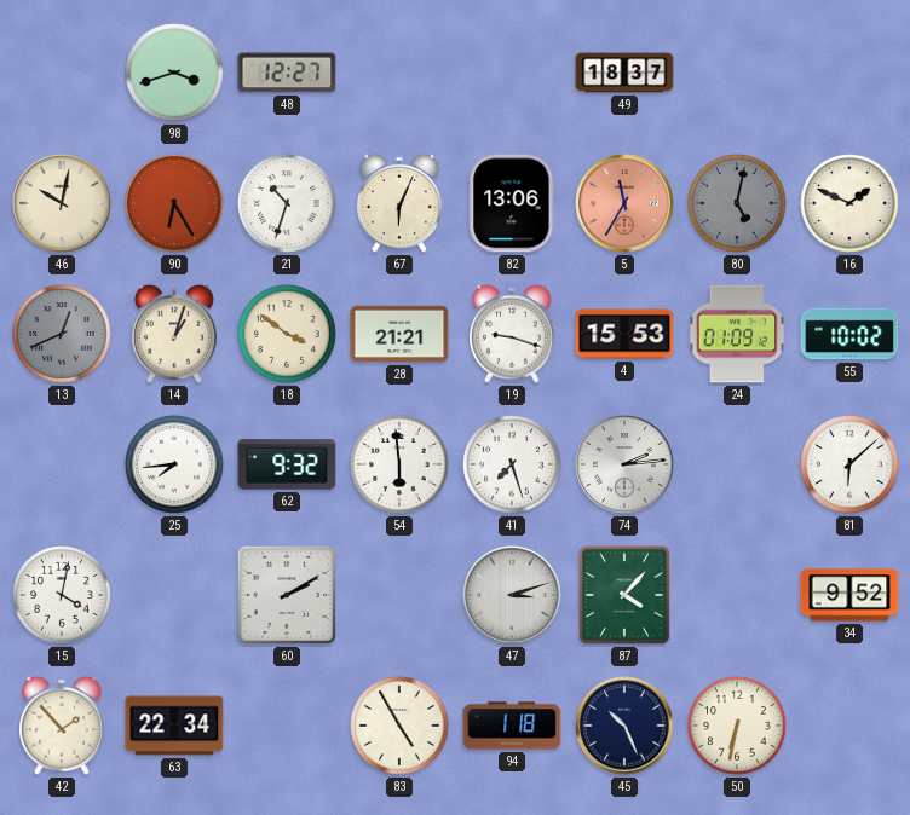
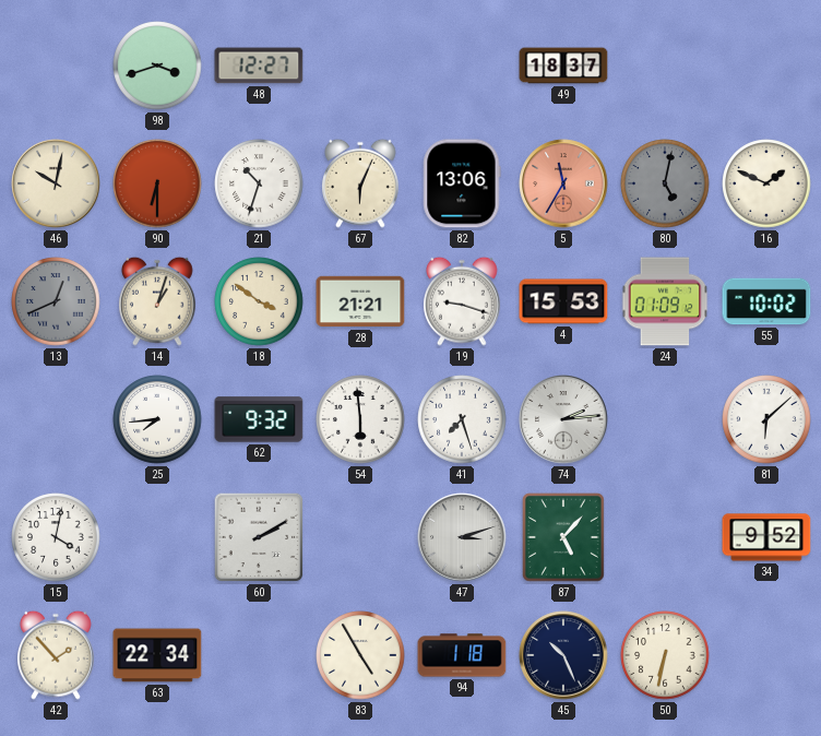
90: 6:25 -> 6:30 (157, 183)
87: 4:07 -> 5:07 (563, 538)
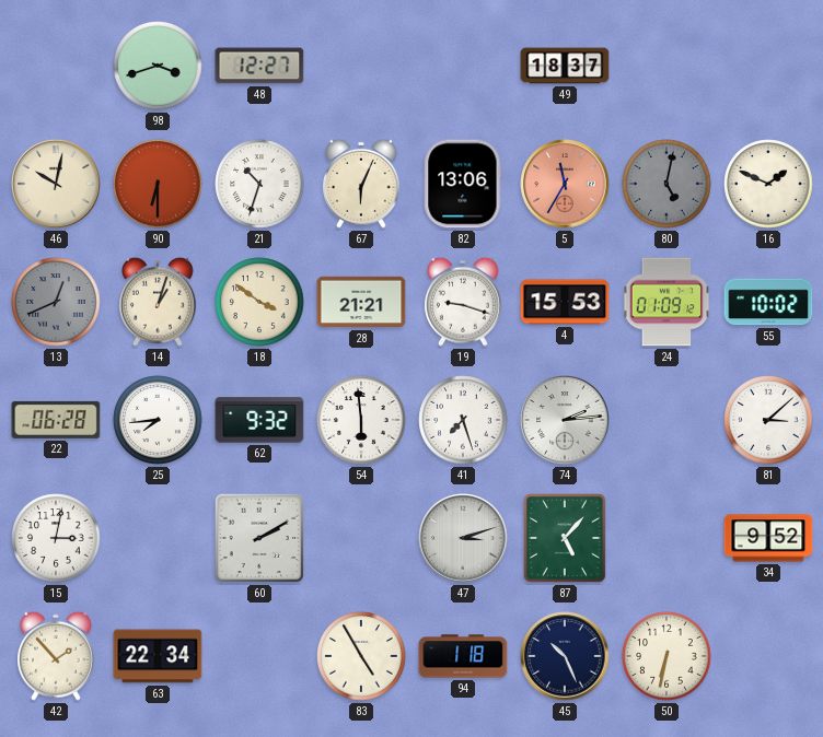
22: none -> 06:28 (56, 420)
81: 6:08 -> 3:08 (768, 420)
15: 4:02 -> 3:02 (56, 538)
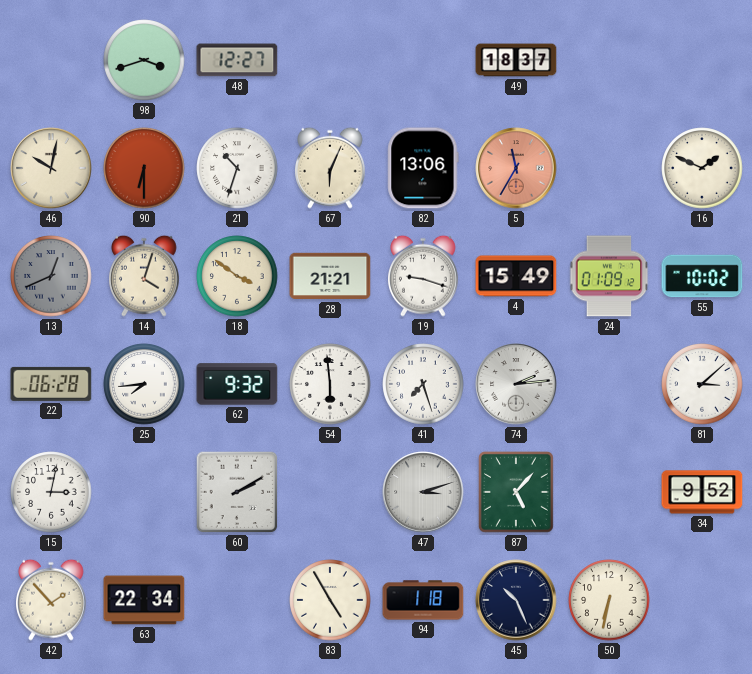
80: 5:02 -> none (666, 184)
14: 1:03 -> 4:03 (145, 276)
4: 15:53 -> 15:49 (516, 276)
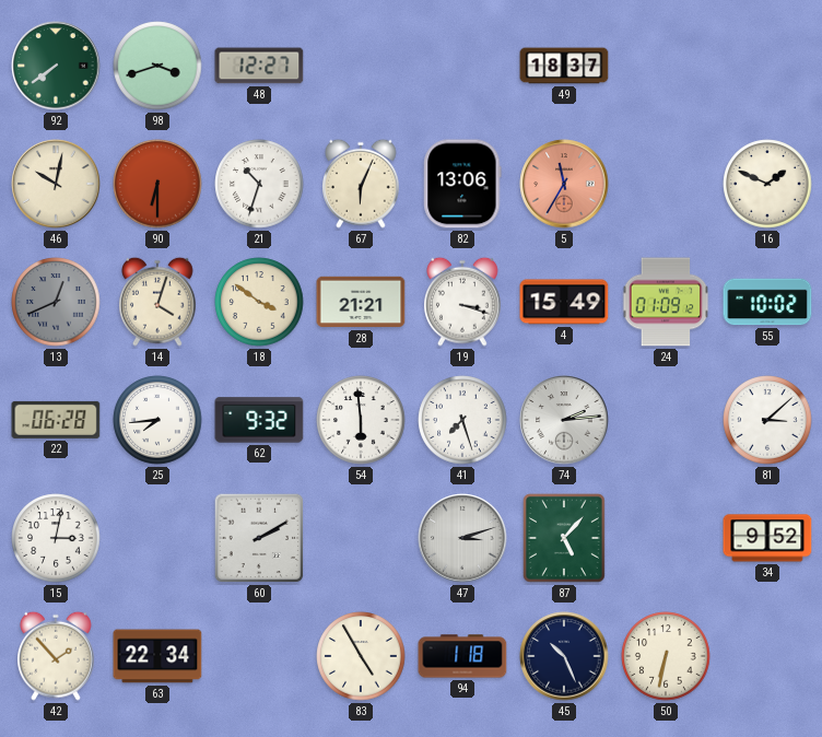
92: none -> 7:39 (56, 66)
19: 9:18 -> 3:18 (463, 302)
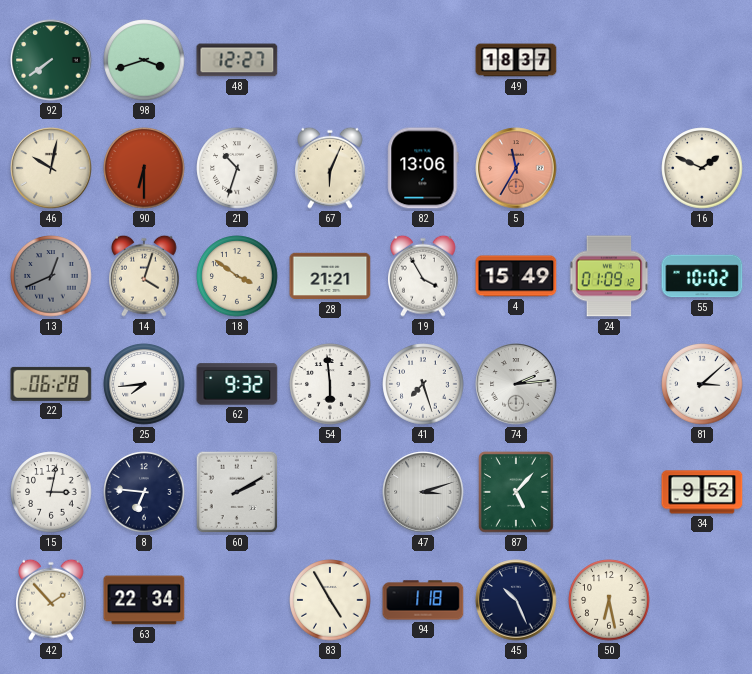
19: 3:18 -> 3:55 (424, 276)
8: none -> 6:46 (144, 492)
50: 6:32 -> 6:28 (609, 600)
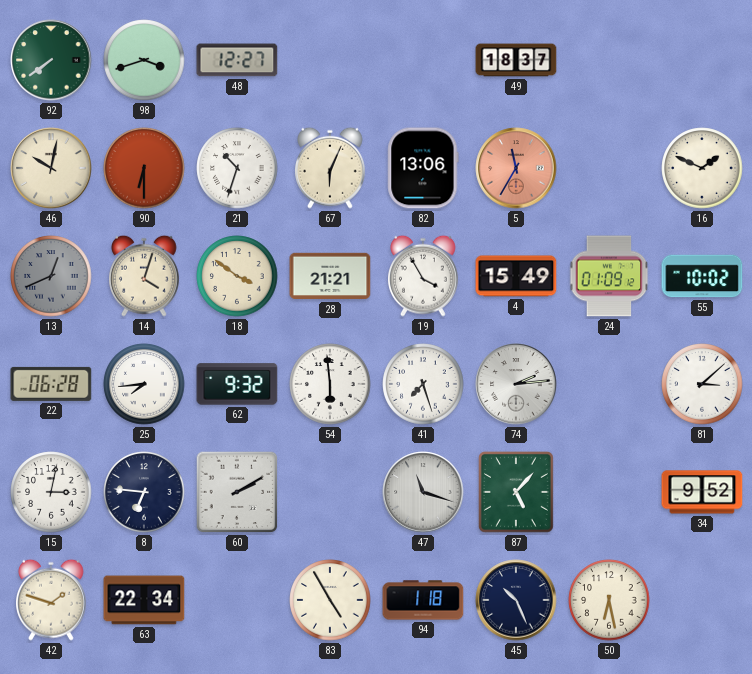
47: 3:12 -> 11:18 (423, 492)
42: 1:53 -> 1:48 (52, 600)
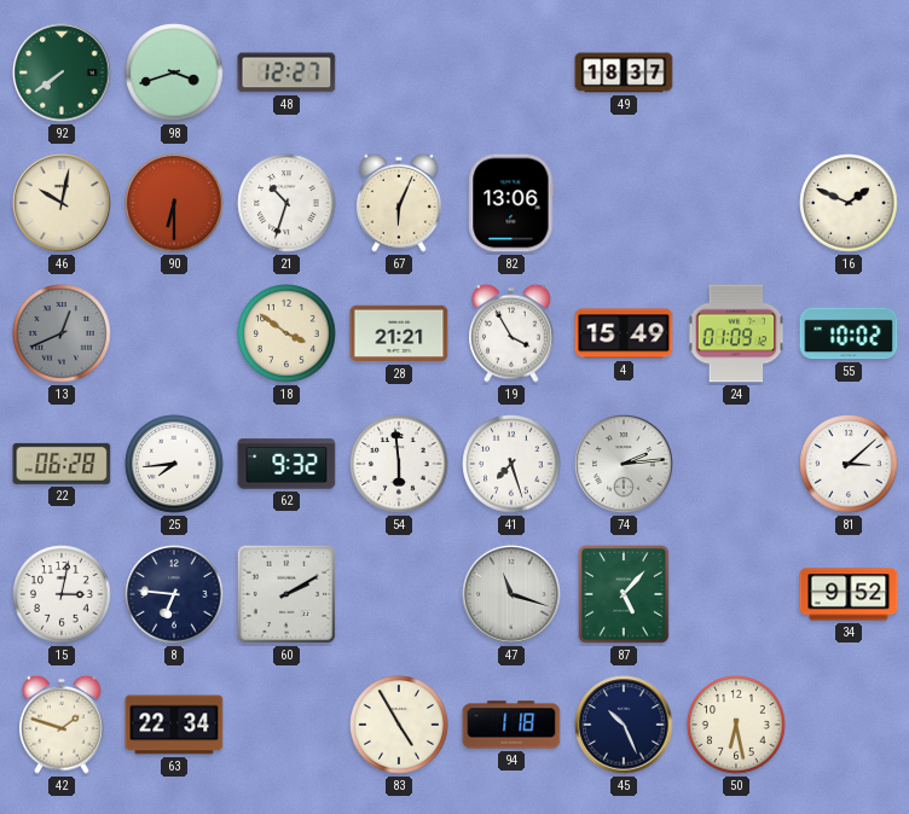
5: 11:35 -> none (516, 168)
14: 4:03 -> none (145, 276)
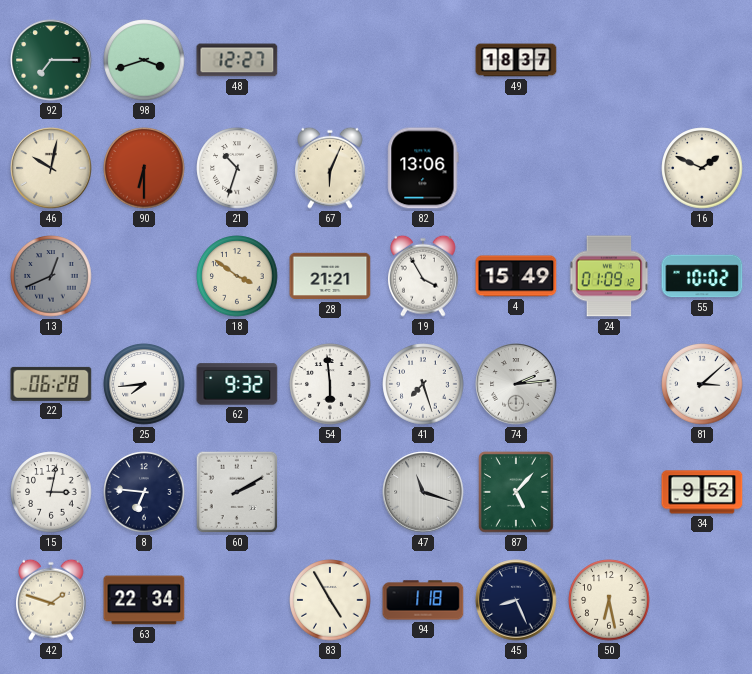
92: 7:39 -> 7:15 (51, 60)
45: 10:26 -> 8:26 (516, 600)
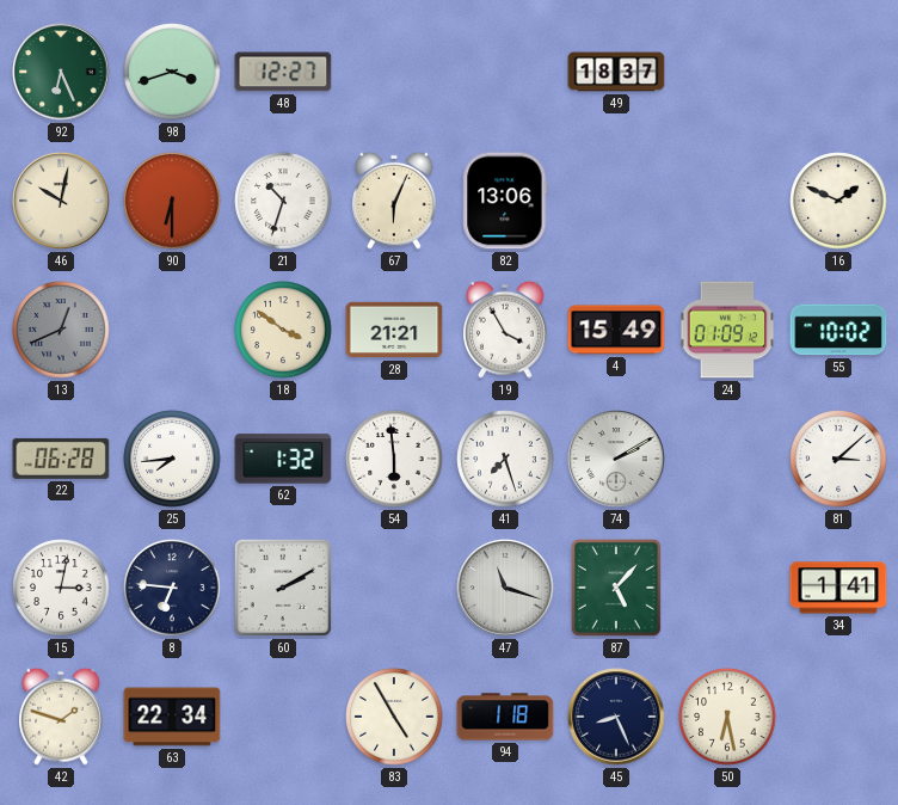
92: 7:15 -> 6:26 (61, 72)
62: 9:32 -> 1:32 (283, 459)
74: 2:14 -> 2:10 (616, 459)
34: 9:52 -> 1:41 (838, 588)
